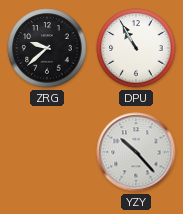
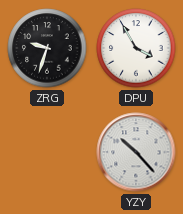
ZRG: 9:38 -> 9:33 (47, 48)
DPU: 10:55 -> 3:55 (136, 48)
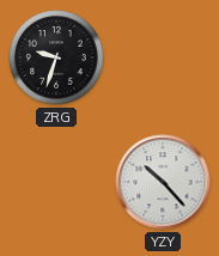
DPU: 3:55 -> none (136, 48)
